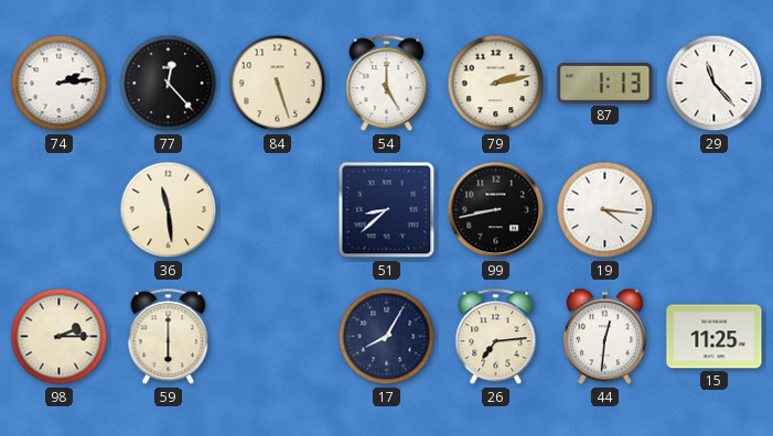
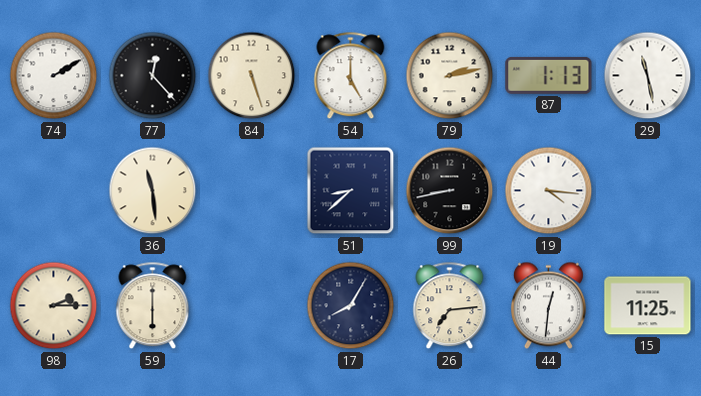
74: 2:14 -> 2:10 (54, 76)
29: 11:23 -> 11:28 (648, 76)
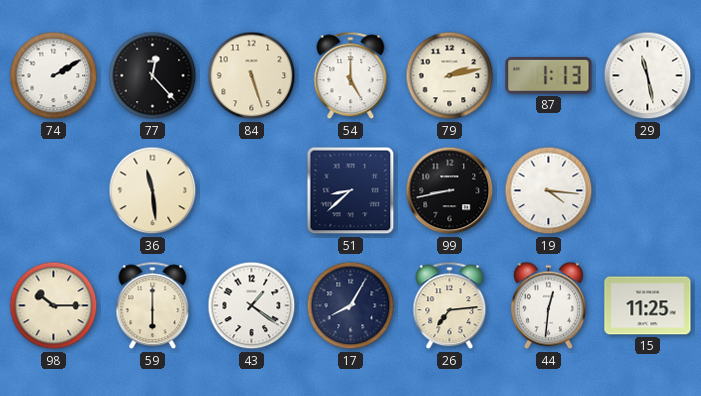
98: 2:15 -> 10:15 (54, 306)
43: none -> 1:21 (252, 306)
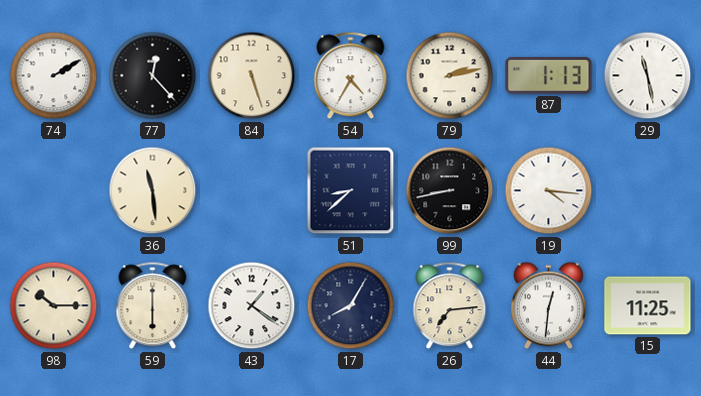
54: 5:00 -> 4:35 (351, 76)
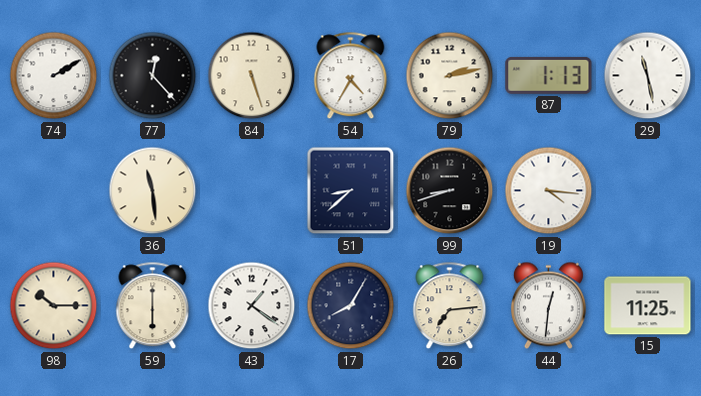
99: 8:43 -> 8:42 (450, 191)
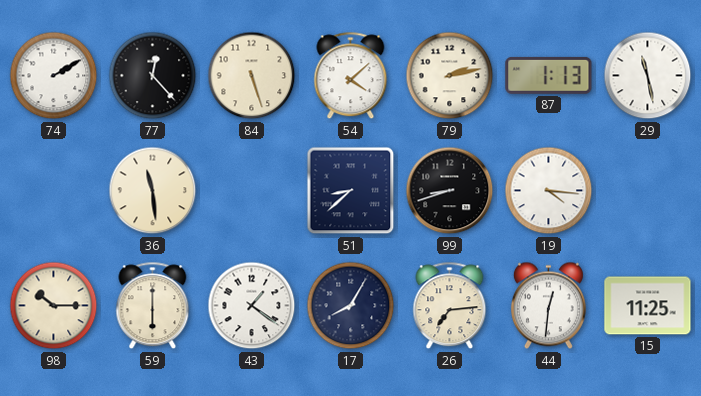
54: 4:35 -> 4:08 (351, 76)
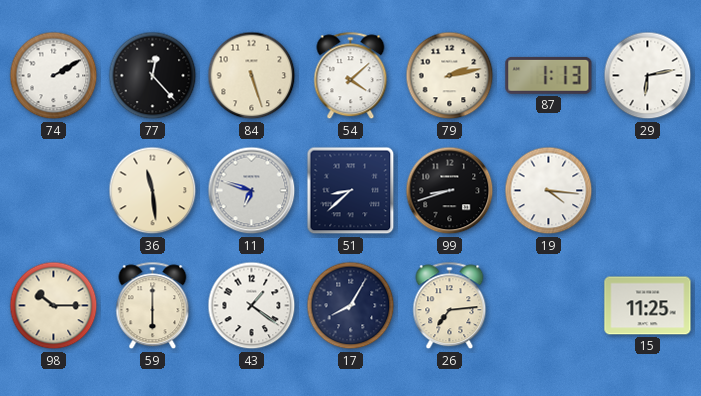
29: 11:28 -> 6:13 (648, 76)
11: none -> 6:48 (252, 191)
44: 12:31 -> none (548, 306)
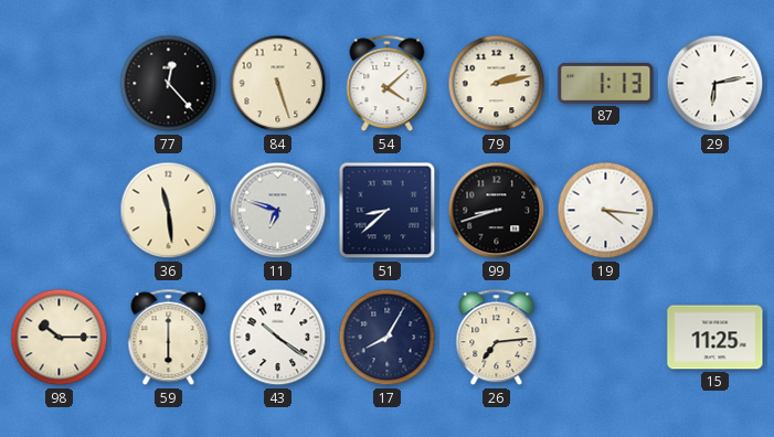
74: 2:10 -> none (54, 76)
43: 1:21 -> 10:21 (278, 338)
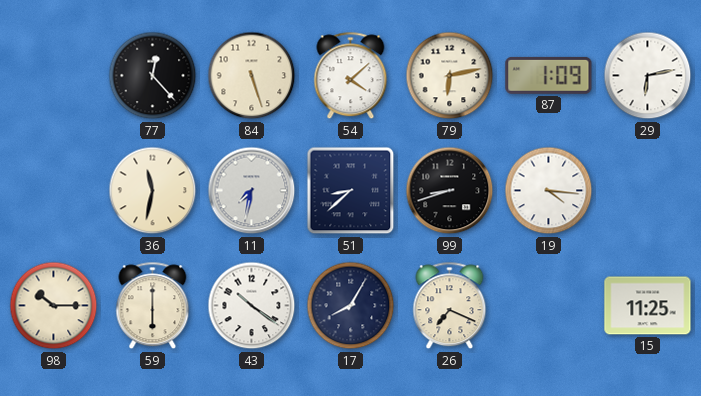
79: 2:13 -> 6:13 (450, 76)
87: 1:13 -> 1:09 (549, 75)
36: 11:29 -> 11:32 (153, 191)
11: 6:48 -> 7:32 (252, 191)
26: 7:14 -> 7:19 (450, 306)
